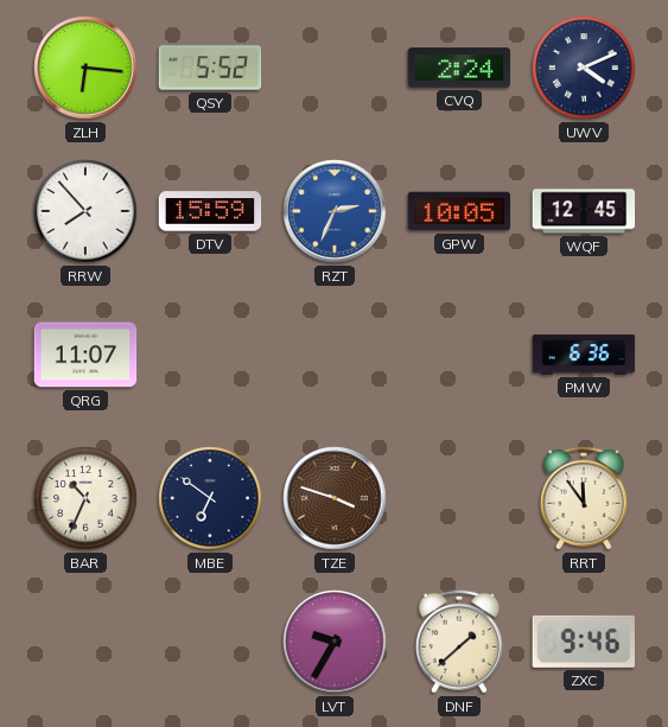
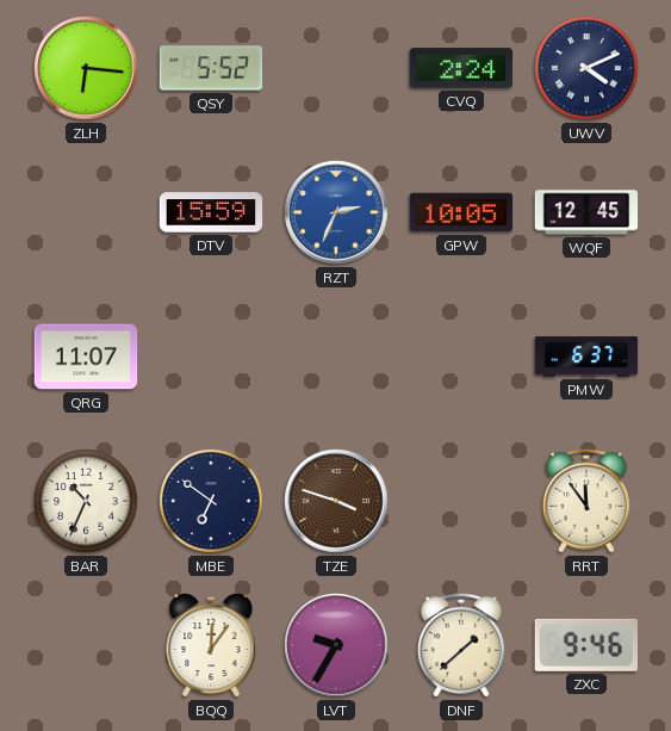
RRW: 7:53 -> none (85, 211)
PMW: 6:36 -> 6:37 (586, 357)
BQQ: none -> 12:06 (211, 645)
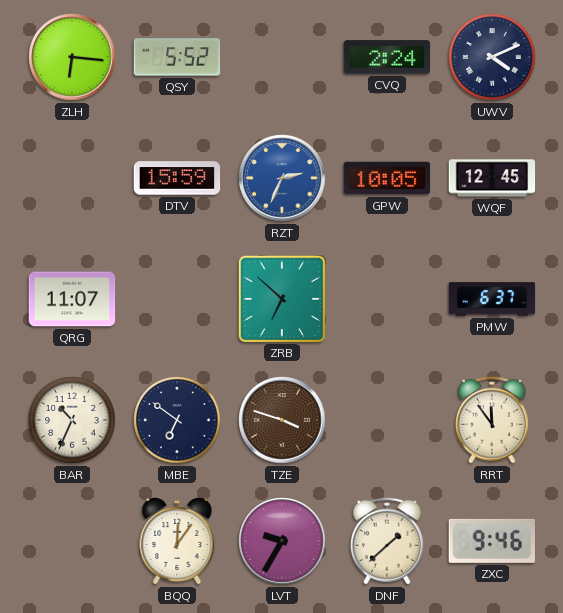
ZRB: none -> 6:52 (281, 298)
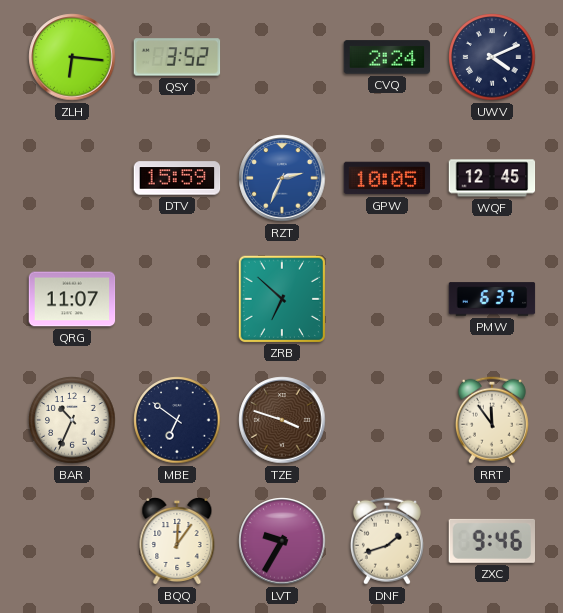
QSY: 5:52 -> 3:52 (177, 57)
DNF: 1:38 -> 1:42 (387, 541)
